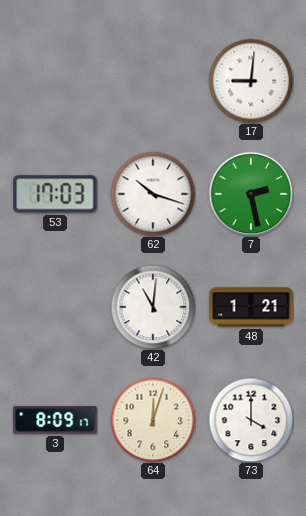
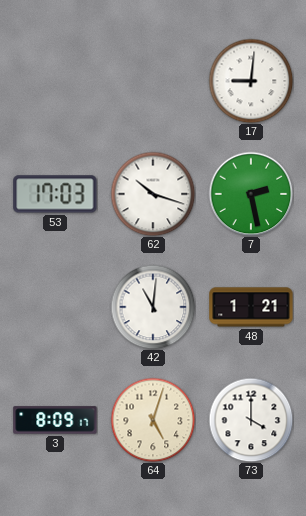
64: 12:03 -> 5:03 (153, 420)
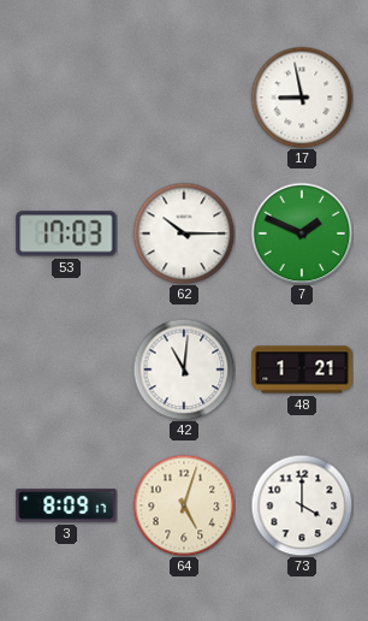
17: 9:01 -> 8:58 (302, 97)
62: 10:18 -> 10:15 (184, 233)
7: 2:28 -> 1:49 (302, 233)
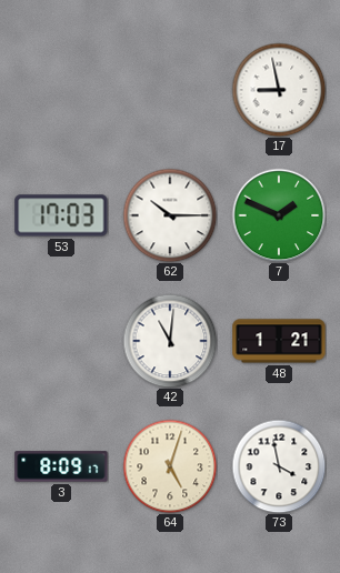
73: 4:00 -> 3:58 (279, 466)
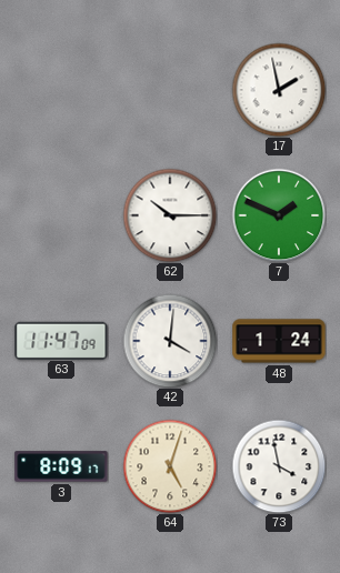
17: 8:58 -> 1:58 (279, 90)
53: 17:03 -> none (61, 215)
63: none -> 11:47 (61, 340)
42: 11:01 -> 4:01 (170, 341)
48: 1:21 -> 1:24 (279, 341)
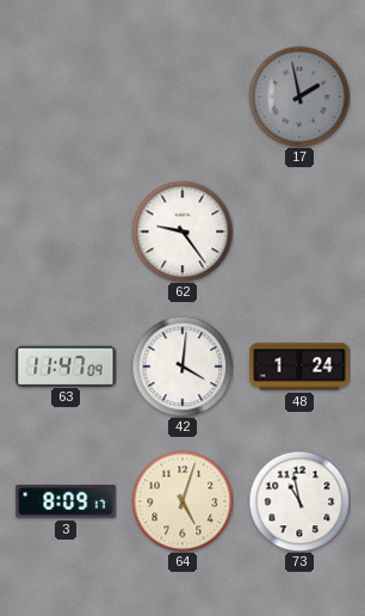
17 dial: white -> grey (299, 97)
62: 10:15 -> 9:24 (182, 232)
7: 1:49 -> none (279, 215)
73: 3:58 -> 10:58 (299, 501)
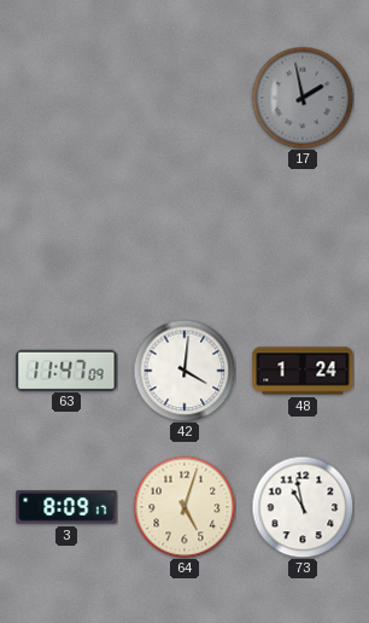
62: 9:24 -> none (182, 232)
